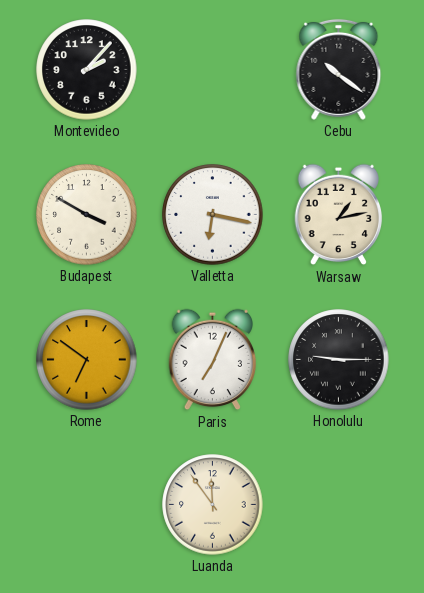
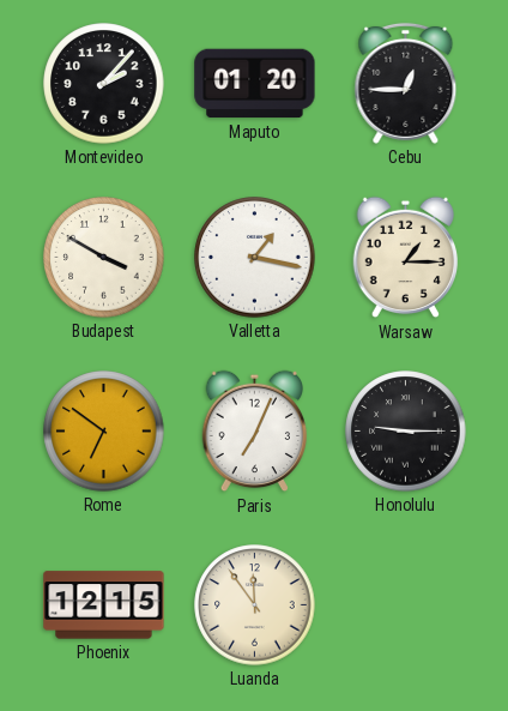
Maputo: none -> 01:20 (255, 84)
Cebu: 10:21 -> 12:45 (406, 83)
Valletta: 6:17 -> 1:17 (255, 258)
Warsaw: 1:13 -> 1:15 (406, 258)
Phoenix: none -> 12:15 (104, 605)
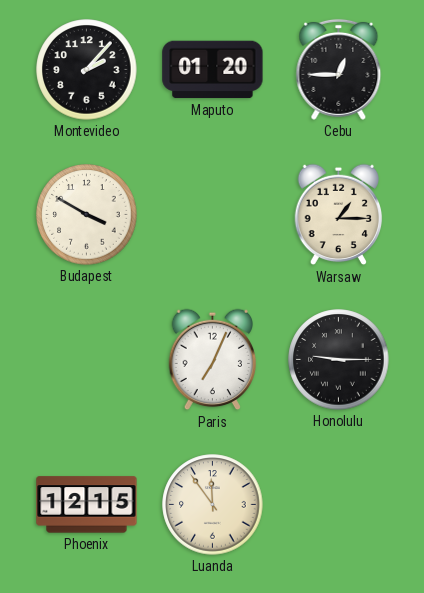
Valletta: 1:17 -> none (255, 258)
Rome: 6:51 -> none (104, 432)
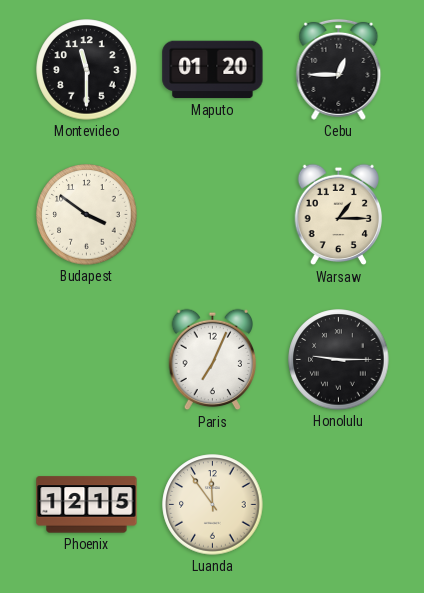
Montevideo: 2:07 -> 11:30 (87, 70)
Budapest: 3:50 -> 3:51 (87, 215)
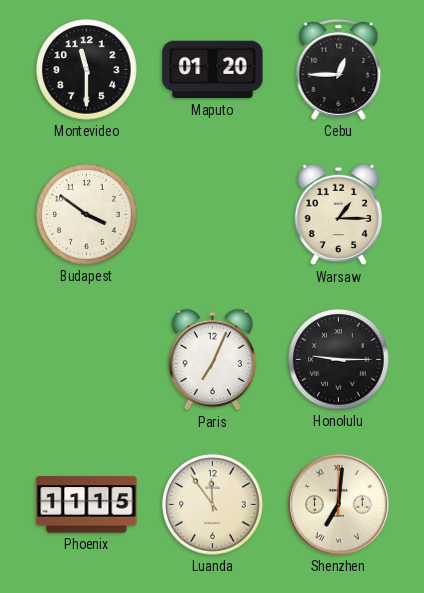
Phoenix: 12:15 -> 11:15 (87, 505)
Shenzhen: none -> 7:01 (338, 504)
